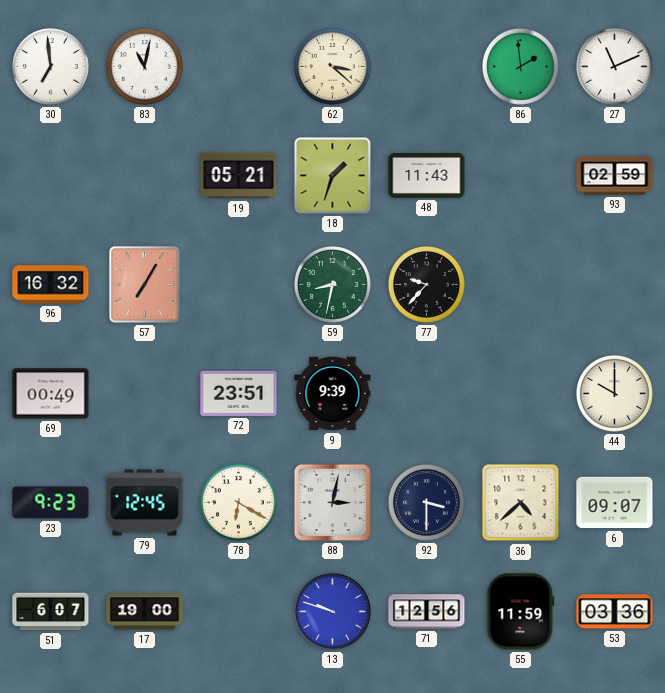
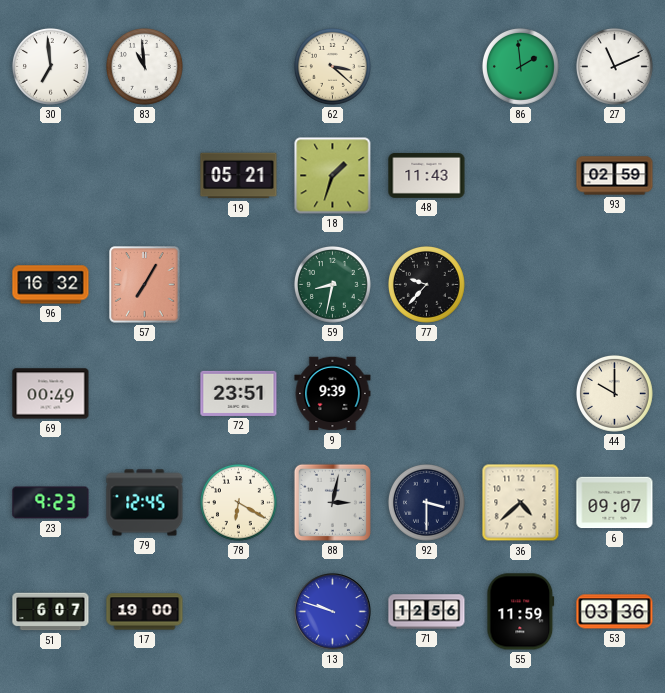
83: 11:02 -> 10:59 (144, 66)
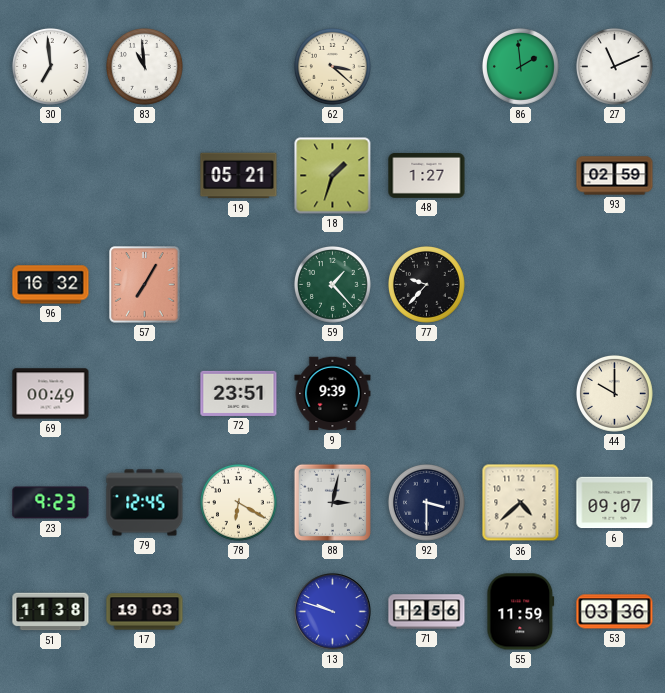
48: 11:43 -> 1:27 (427, 175)
59: 8:32 -> 1:23 (332, 284)
51: 6:07 -> 11:38 (51, 612)
17: 19:00 -> 19:03 (145, 612)
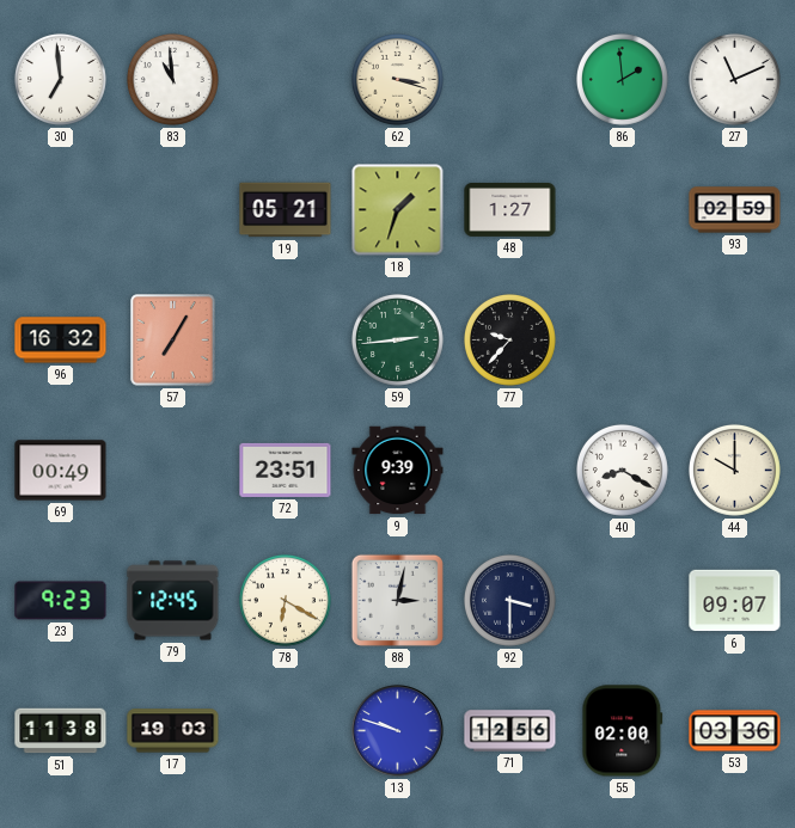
62: 3:22 -> 3:18 (397, 79)
59: 1:23 -> 2:44 (397, 339)
40: none -> 8:20 (622, 470)
36: 4:38 -> none (521, 503)
55: 11:59 -> 02:00 (623, 731)
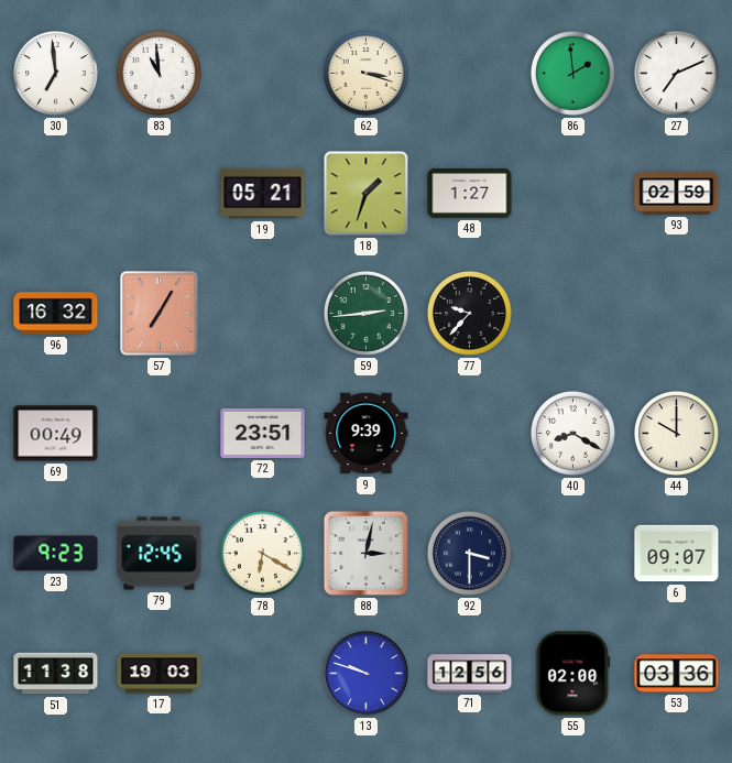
27: 11:11 -> 7:11 (676, 73)
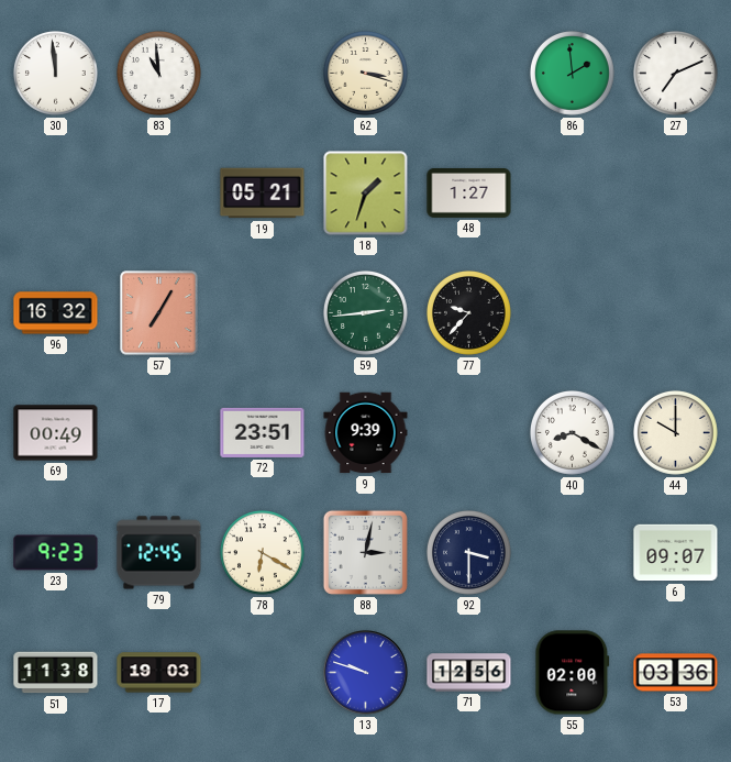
30: 6:59 -> 11:59 (55, 73)
93: 02:59 -> none (677, 194)
